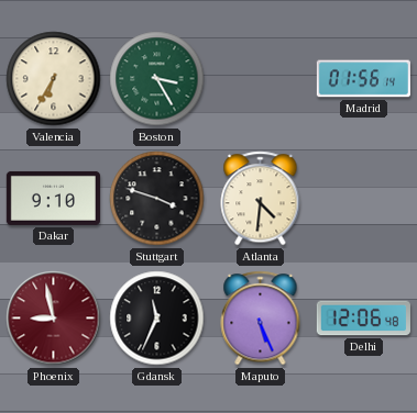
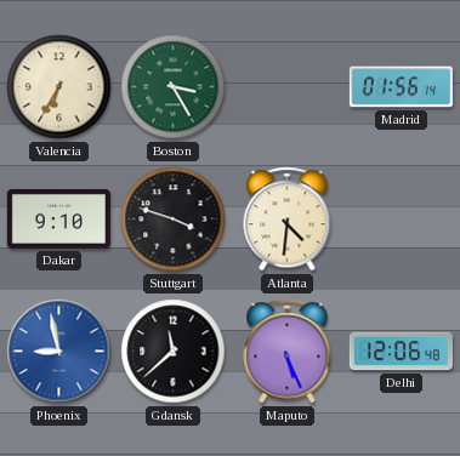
Phoenix dial: burgundy -> blue (59, 352)
Gdansk: 11:34 -> 11:38 (174, 352)
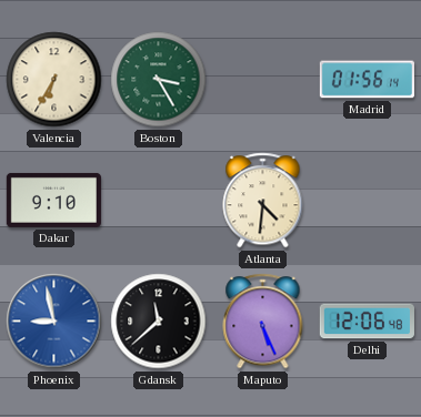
Stuttgart: 3:48 -> none (174, 220)
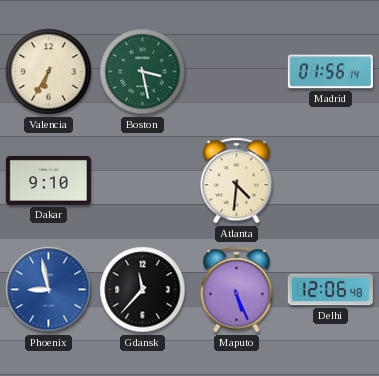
Boston: 3:25 -> 3:28 (143, 72)
Gdansk: 11:38 -> 11:37 (143, 290)
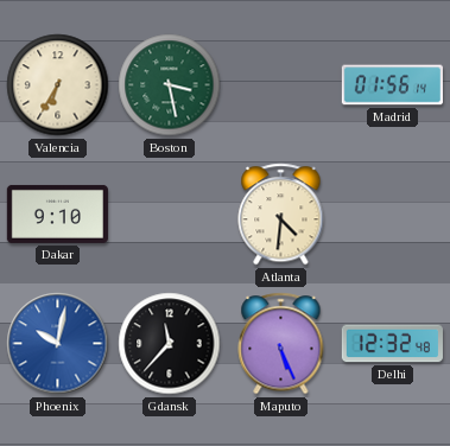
Phoenix: 8:58 -> 10:02 (58, 344)
Delhi: 12:06 -> 12:32 (392, 344)
